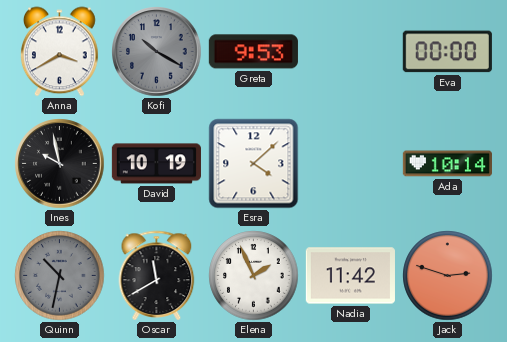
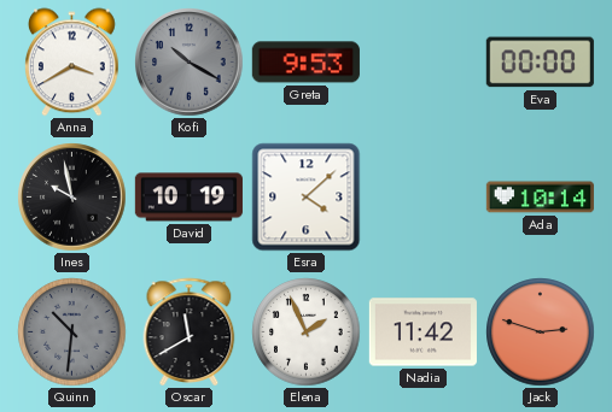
Quinn: 10:32 -> 10:31 (72, 332)
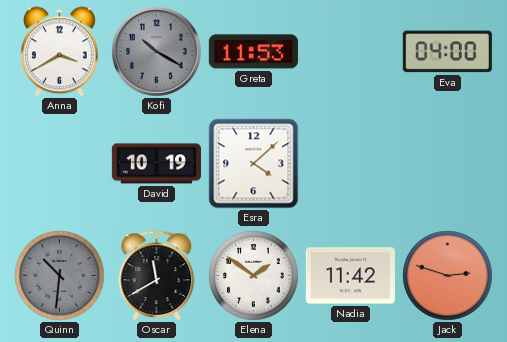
Greta: 9:53 -> 11:53 (253, 52)
Eva: 00:00 -> 04:00 (447, 52)
Ines: 9:58 -> none (72, 198)
Ada: 10:14 -> none (540, 198)
Elena: 1:56 -> 1:51 (254, 276)
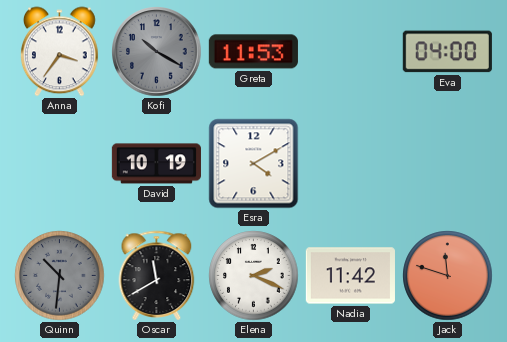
Anna: 3:40 -> 3:36 (60, 52)
Esra: 4:08 -> 4:10 (254, 164)
Elena: 1:51 -> 2:19 (254, 276)
Jack: 2:48 -> 11:48 (448, 276)
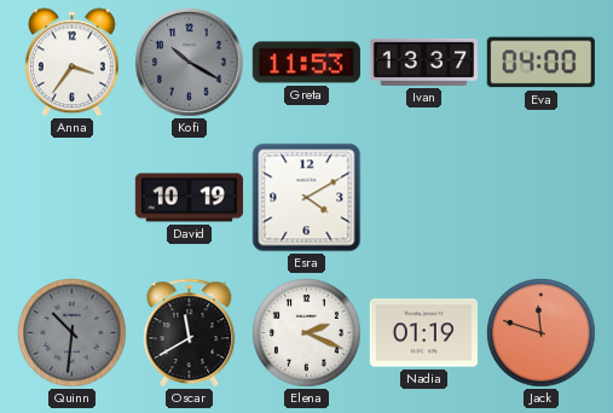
Ivan: none -> 13:37 (423, 62)
Nadia: 11:42 -> 01:19 (423, 333)
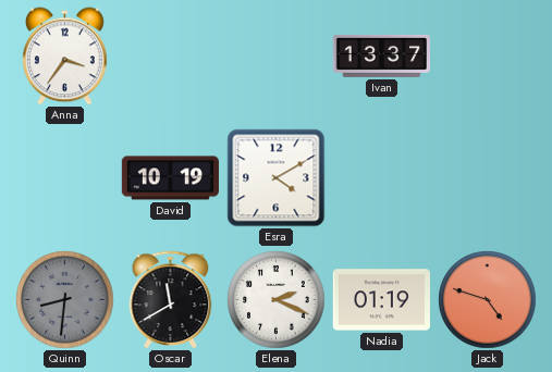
Kofi: 10:20 -> none (190, 63)
Greta: 11:53 -> none (306, 63)
Eva: 04:00 -> none (540, 63)
Quinn: 10:31 -> 8:31 (65, 300)
Jack: 11:48 -> 4:48 (488, 300)
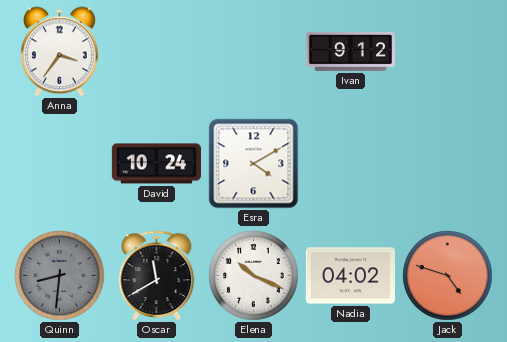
Ivan: 13:37 -> 9:12 (350, 51)
David: 10:19 -> 10:24 (156, 164)
Elena: 2:19 -> 10:19 (254, 276)
Nadia: 01:19 -> 04:02 (350, 276)
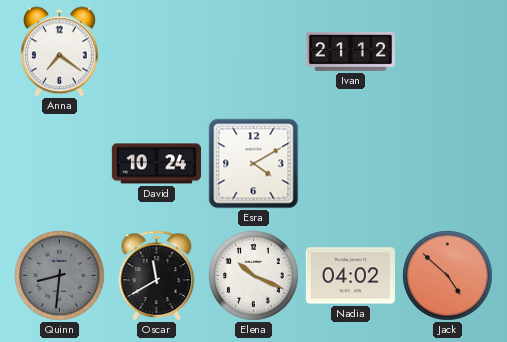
Anna: 3:36 -> 7:21 (60, 52)
Ivan: 9:12 -> 21:12 (350, 51)
Jack: 4:48 -> 4:52 (448, 276)
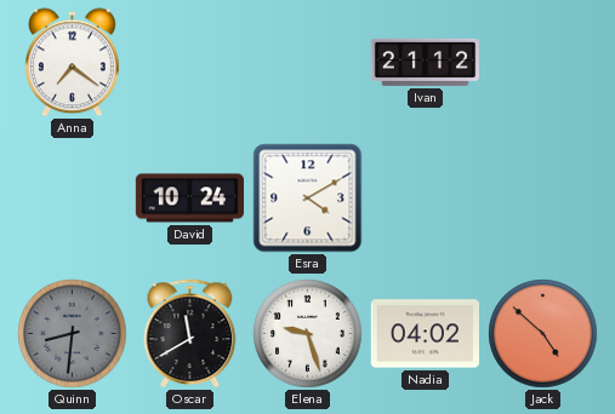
Elena: 10:19 -> 9:27 (308, 334)
